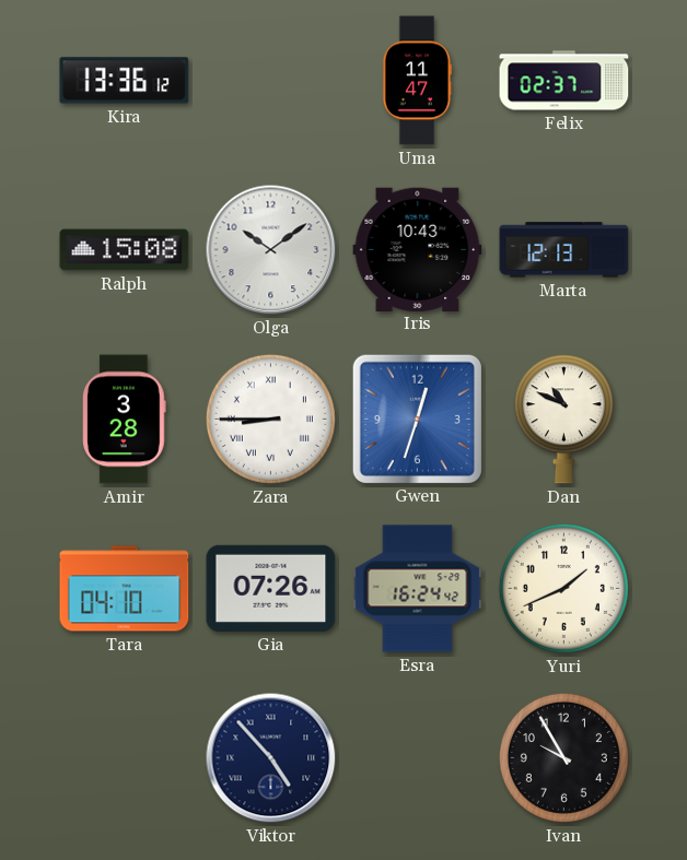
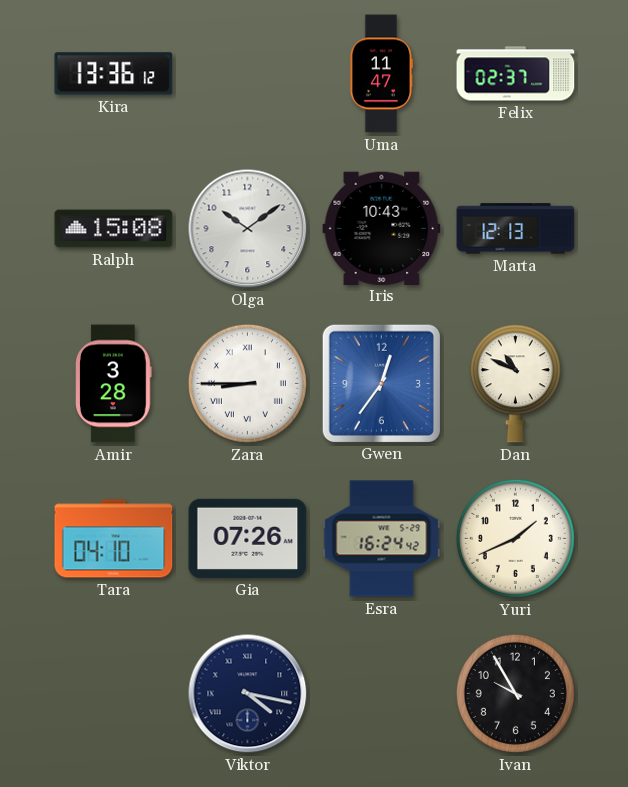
Gwen: 12:33 -> 12:36 (381, 383)
Viktor: 4:53 -> 4:17 (248, 694)
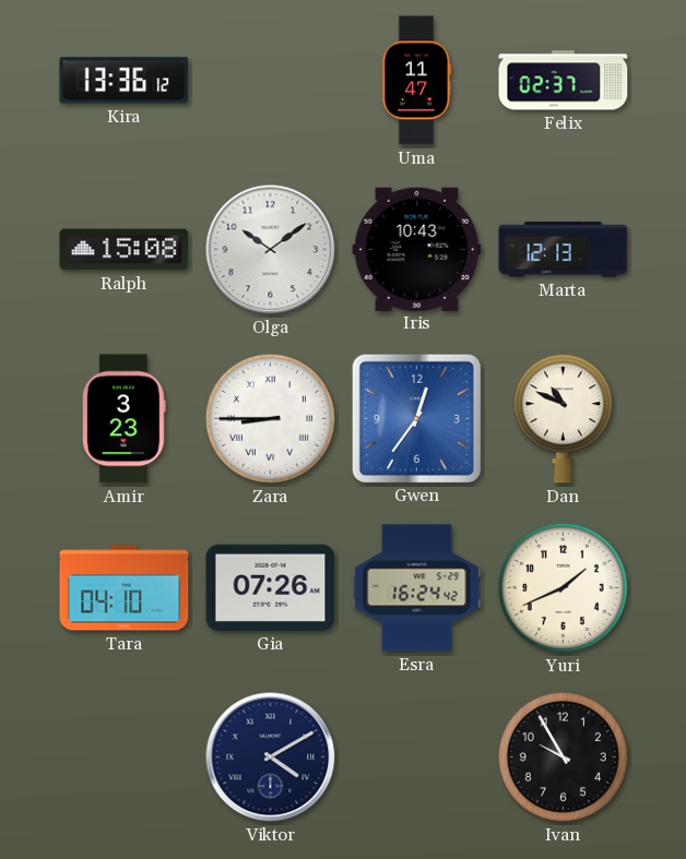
Amir: 3:28 -> 3:23 (125, 419)
Viktor: 4:17 -> 4:10 (271, 757)
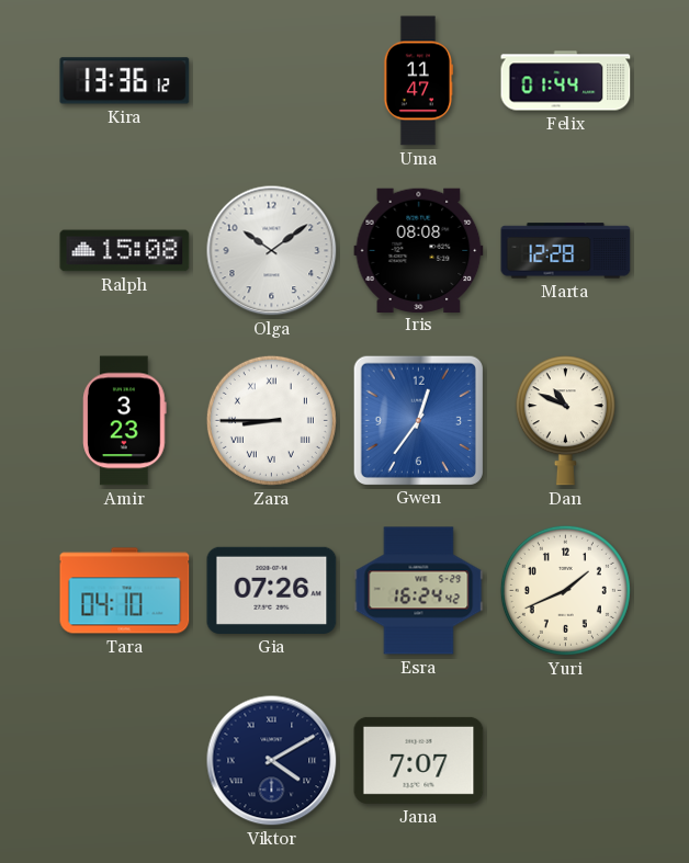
Felix: 02:37 -> 01:44 (566, 81)
Iris: 10:43 -> 08:08 (419, 250)
Marta: 12:13 -> 12:28 (566, 251)
Jana: none -> 7:07 (419, 760)
Ivan: 9:55 -> none (563, 756)
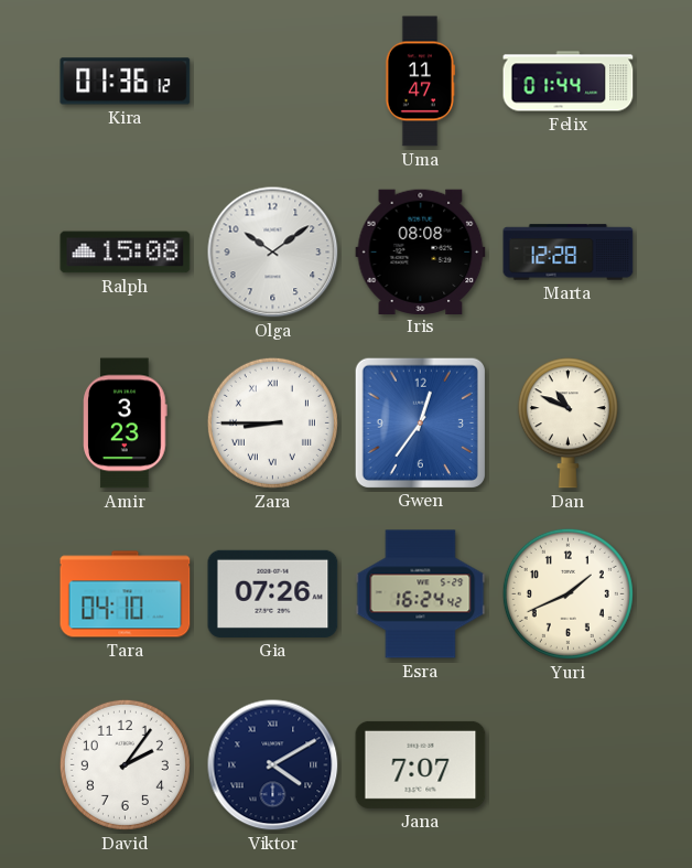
Kira: 13:36 -> 01:36 (126, 82)
David: none -> 2:06 (125, 764)
